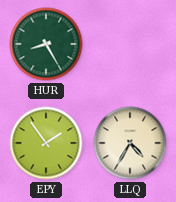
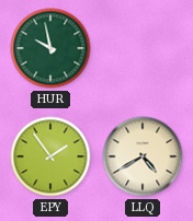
HUR: 8:25 -> 9:58 (50, 48)
LLQ: 4:35 -> 4:40 (143, 156)
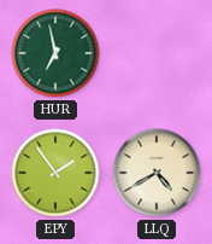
HUR: 9:58 -> 6:58 (55, 53)
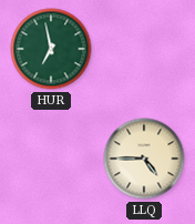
EPY: 1:54 -> none (55, 173)
LLQ: 4:40 -> 4:45 (144, 159)
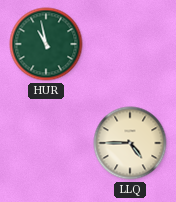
HUR: 6:58 -> 10:58 (46, 44)
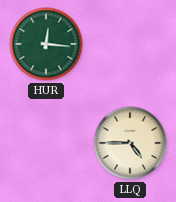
HUR: 10:58 -> 12:16 (46, 44)
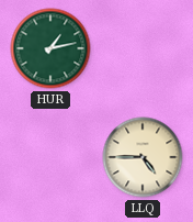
HUR: 12:16 -> 1:13 (50, 48)
